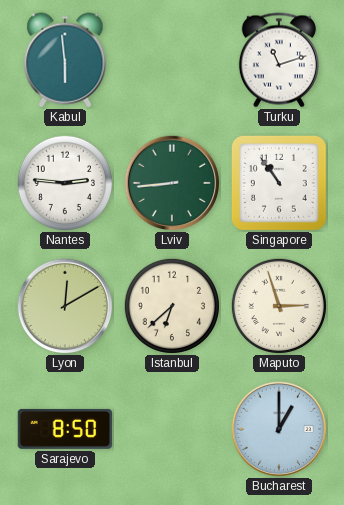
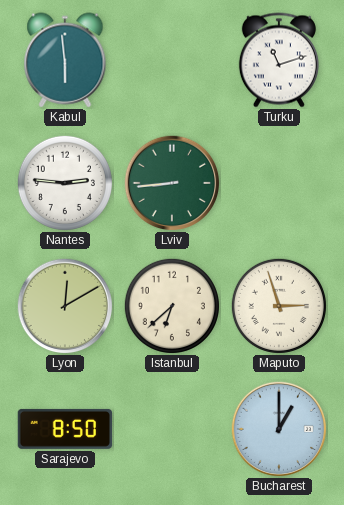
Singapore: 10:54 -> none (279, 183)
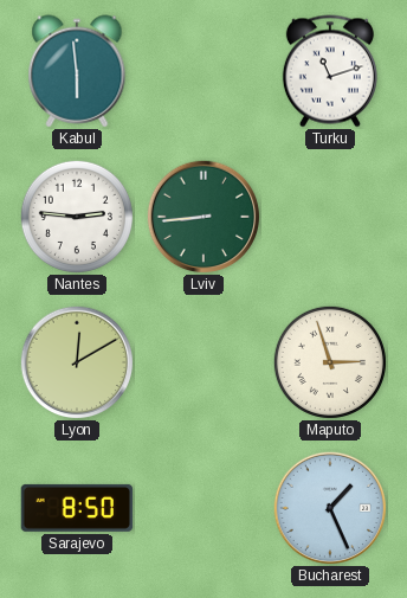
Istanbul: 6:38 -> none (172, 306)
Bucharest: 1:00 -> 1:26 (330, 508)
